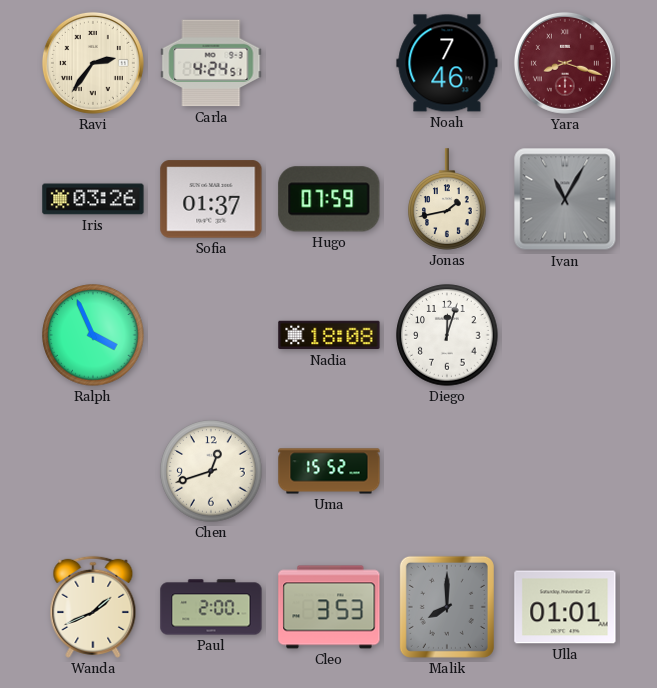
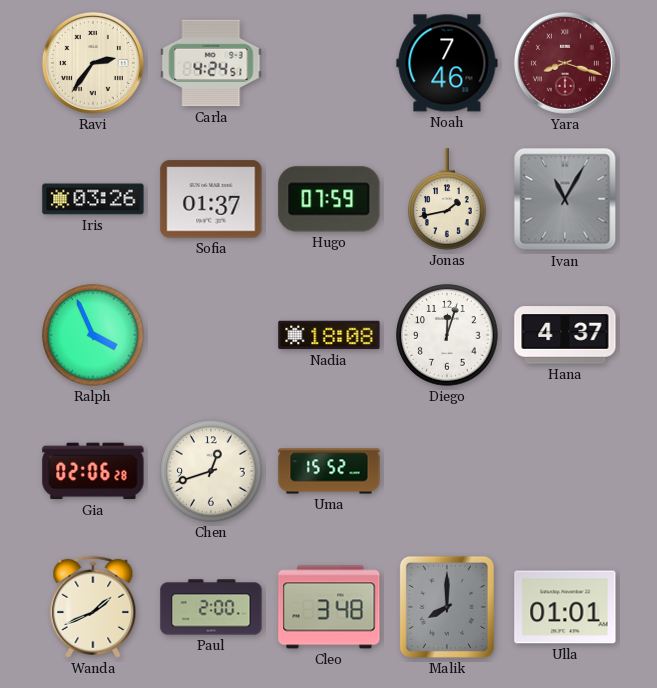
Hana: none -> 4:37 (565, 335)
Gia: none -> 02:06 (93, 471)
Cleo: 3:53 -> 3:48 (329, 607)
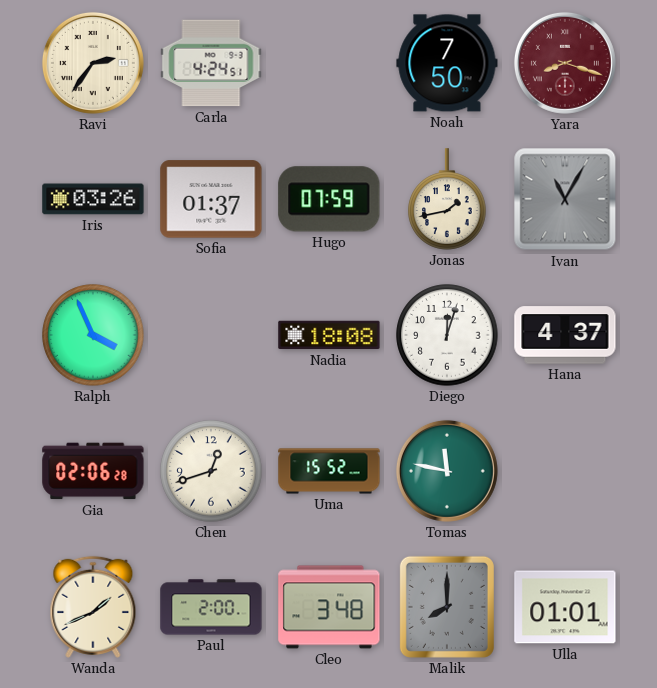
Noah: 7:46 -> 7:50 (447, 63)
Tomas: none -> 11:47 (447, 471)
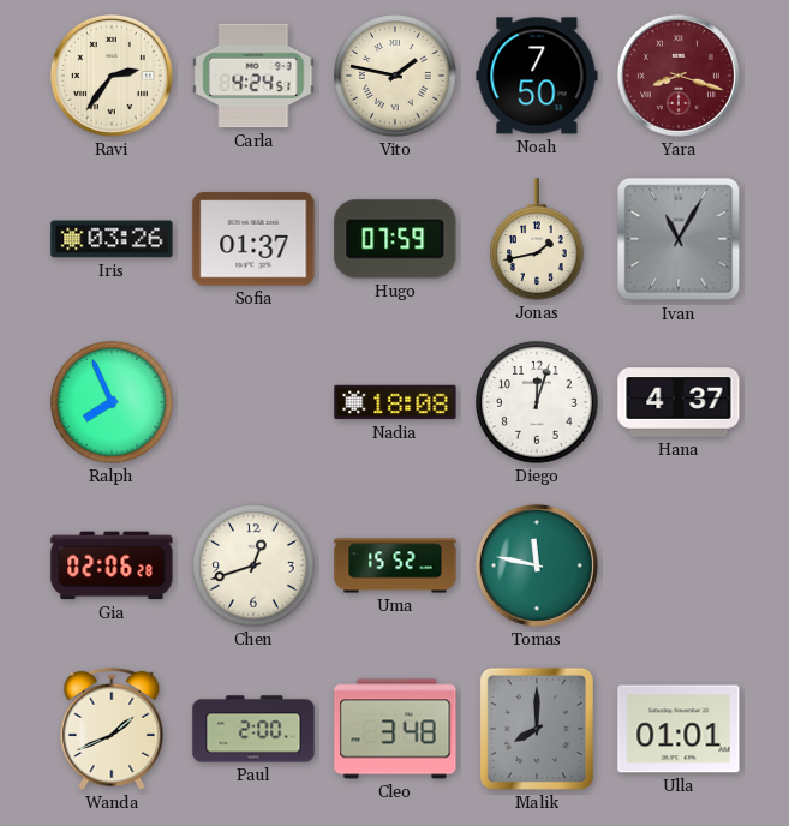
Vito: none -> 1:47 (395, 76)
Ralph: 3:56 -> 7:56 (112, 402)
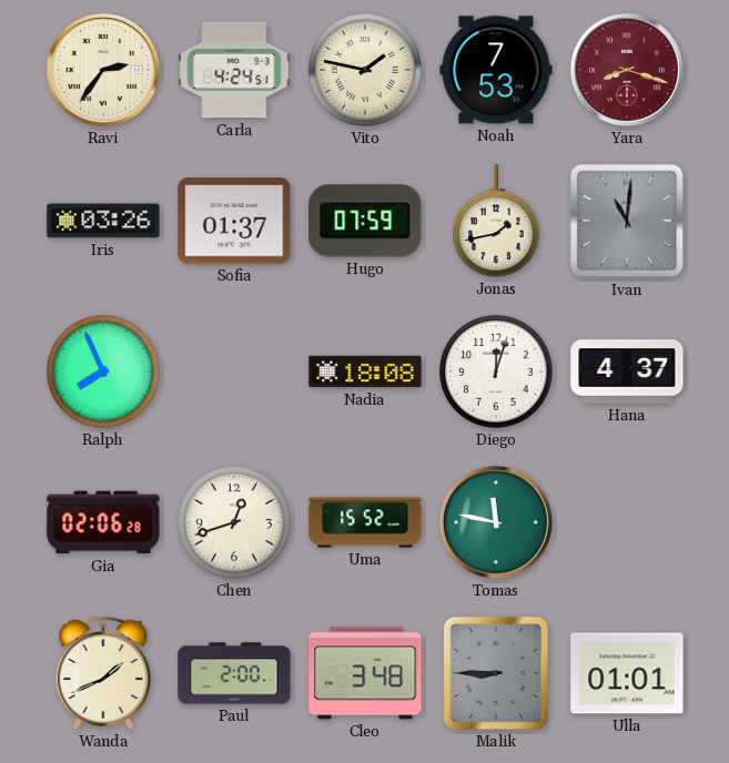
Noah: 7:50 -> 7:53 (496, 70)
Ivan: 11:05 -> 11:01 (627, 221)
Malik: 8:00 -> 8:45 (496, 673)
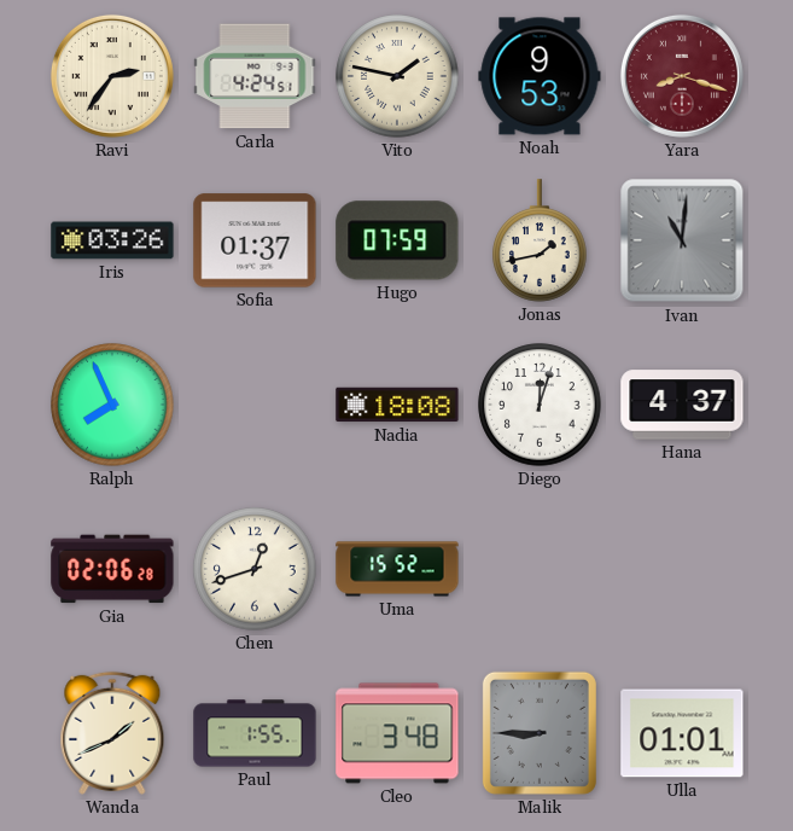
Noah: 7:53 -> 9:53 (540, 76)
Tomas: 11:47 -> none (496, 522)
Paul: 2:00 -> 1:55 (255, 733)
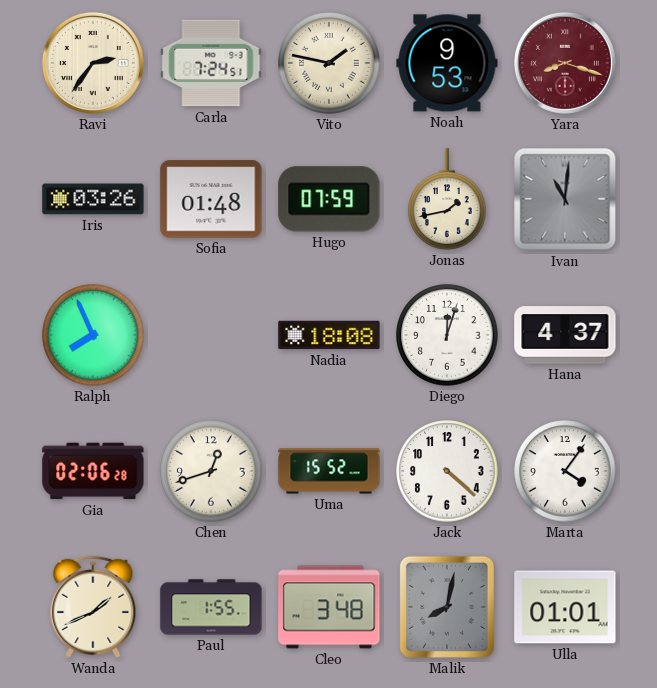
Carla: 4:24 -> 7:24 (211, 63)
Sofia: 01:37 -> 01:48 (211, 199)
Jack: none -> 4:22 (447, 471)
Marta: none -> 4:06 (565, 471)
Malik: 8:45 -> 8:02 (447, 607)
